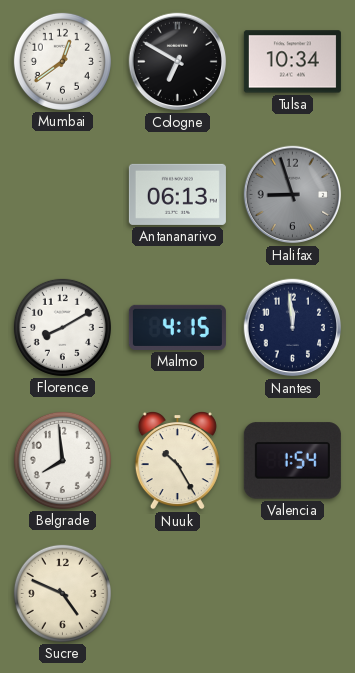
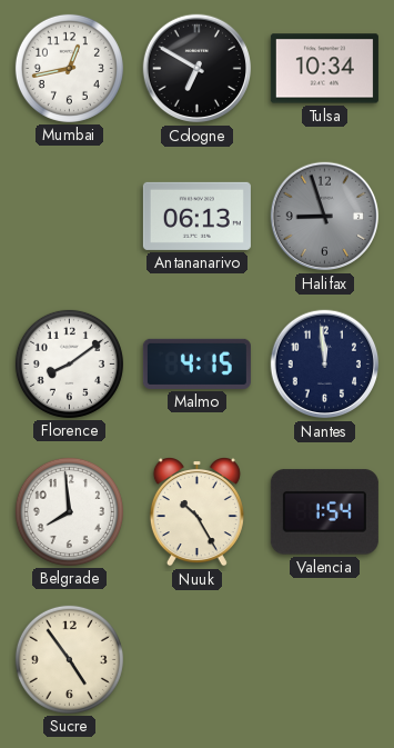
Mumbai: 12:39 -> 12:43 (69, 68)
Florence: 8:10 -> 8:09 (69, 363)
Sucre: 4:49 -> 4:54 (69, 659)
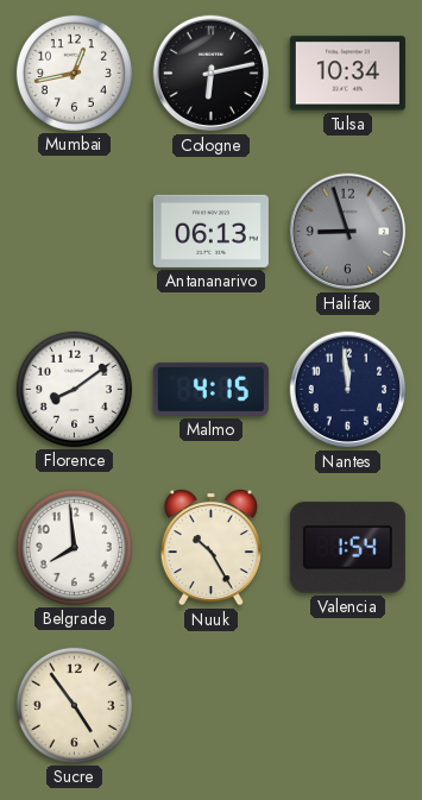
Cologne: 6:50 -> 6:13 (212, 74)
